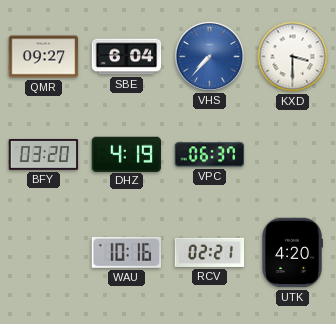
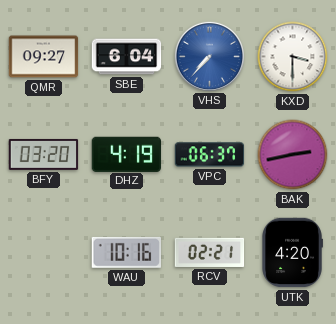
BAK: none -> 2:43 (293, 155)
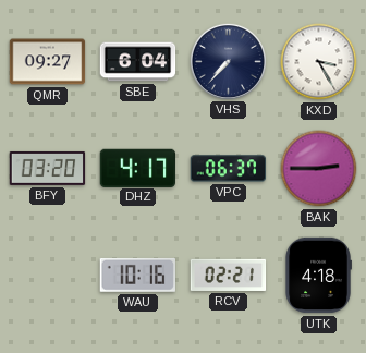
VHS dial: blue -> navy (228, 61)
KXD: 3:30 -> 3:25 (319, 62)
DHZ: 4:19 -> 4:17 (138, 168)
BAK: 2:43 -> 2:45 (319, 169)
UTK: 4:20 -> 4:18 (318, 276)
